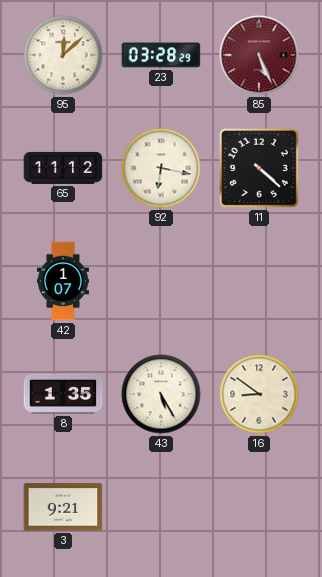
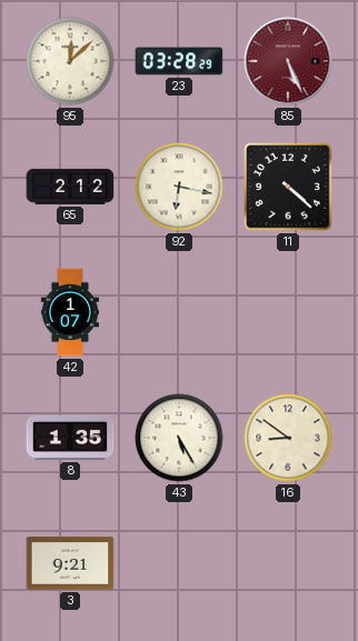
65: 11:12 -> 2:12 (70, 187)
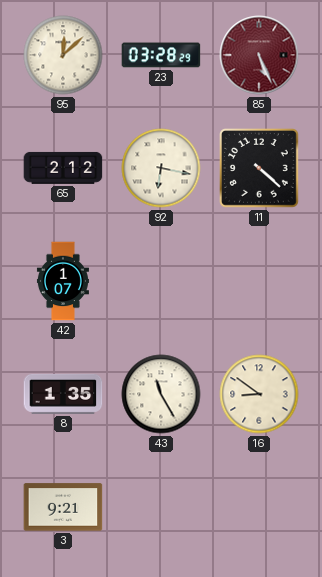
43: 5:25 -> 11:25 (161, 394)
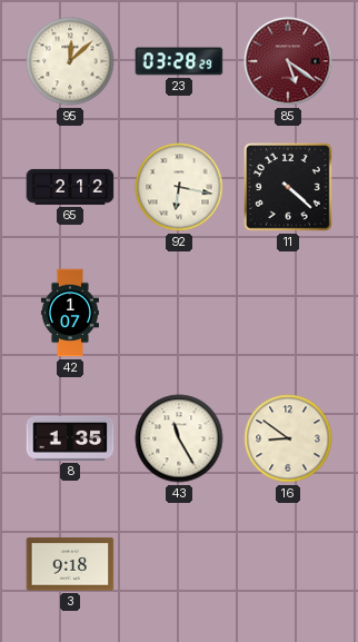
85: 5:26 -> 5:21 (288, 61)
3: 9:21 -> 9:18 (70, 564)
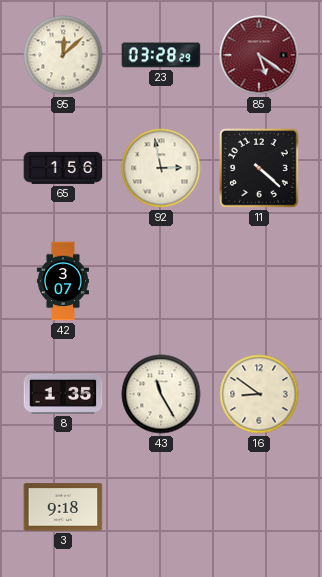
65: 2:12 -> 1:56 (63, 168)
92: 6:17 -> 2:58 (161, 168)
42: 1:07 -> 3:07 (63, 281)
